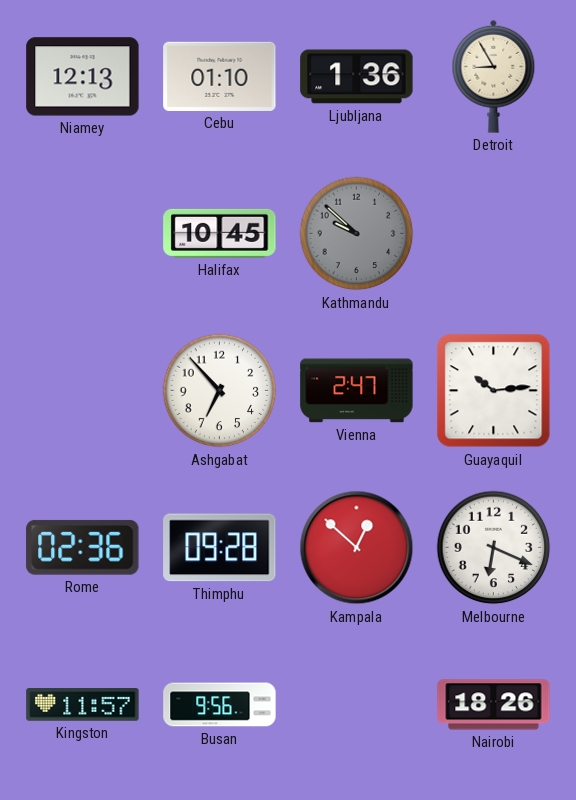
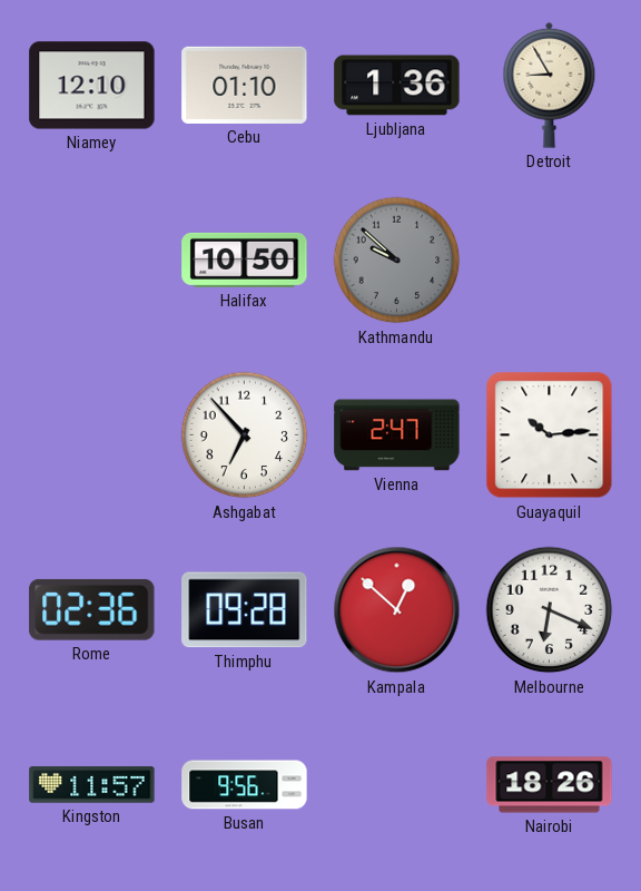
Niamey: 12:13 -> 12:10 (92, 86)
Halifax: 10:45 -> 10:50 (245, 260)
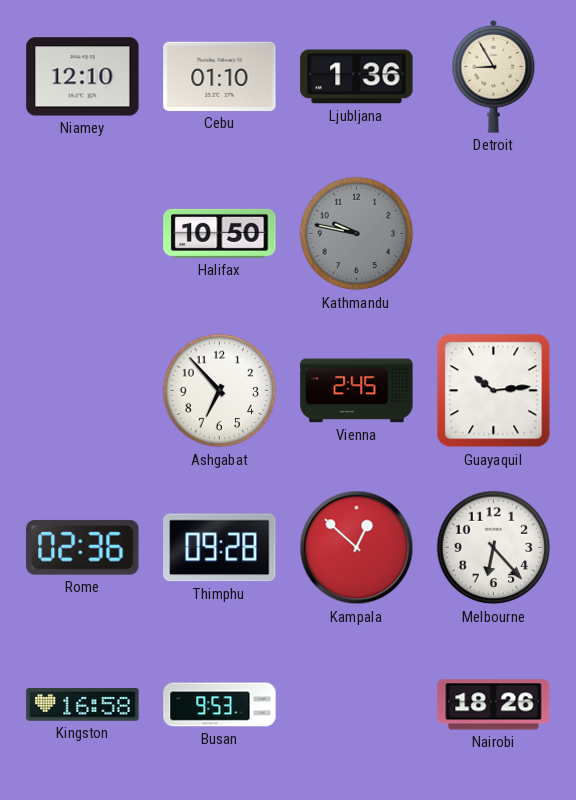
Kathmandu: 9:52 -> 9:47 (357, 234)
Vienna: 2:47 -> 2:45 (357, 391)
Melbourne: 6:19 -> 6:23 (494, 548)
Kingston: 11:57 -> 16:58 (83, 705)
Busan: 9:56 -> 9:53 (220, 705)
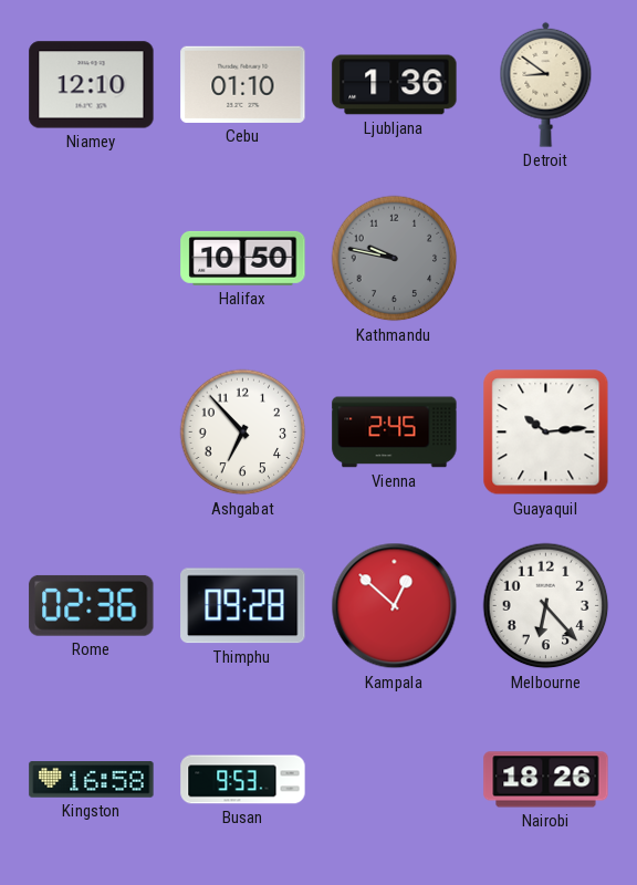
Detroit: 8:55 -> 8:51 (546, 84)
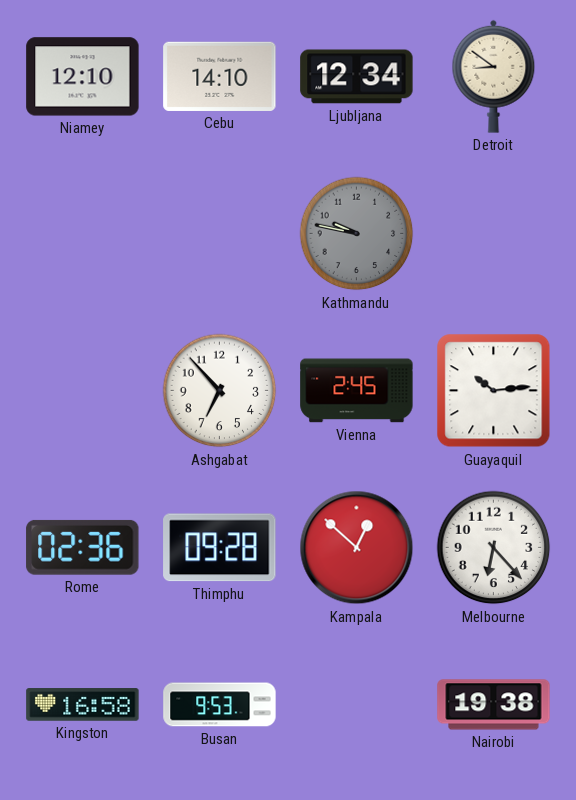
Cebu: 01:10 -> 14:10 (220, 76)
Ljubljana: 1:36 -> 12:34 (357, 77)
Halifax: 10:50 -> none (243, 258)
Nairobi: 18:26 -> 19:38 (494, 705)
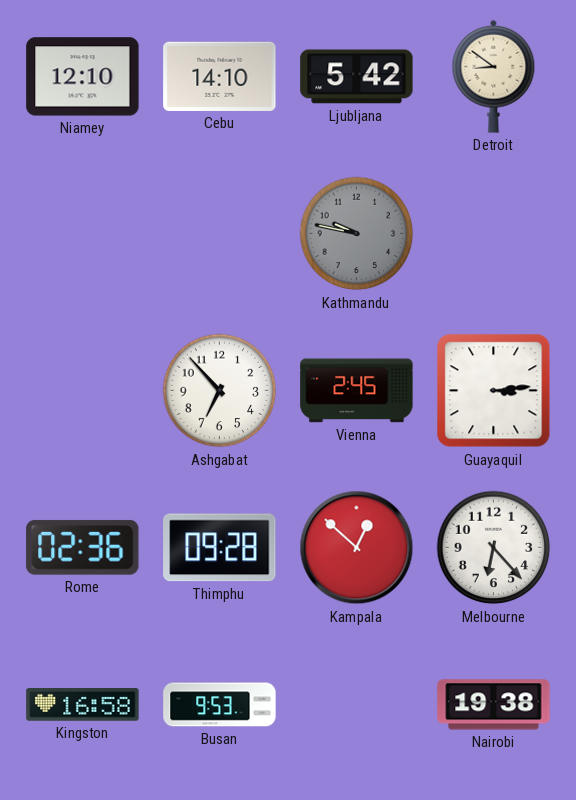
Ljubljana: 12:34 -> 5:42 (357, 77)
Guayaquil: 10:14 -> 3:14 (494, 391)
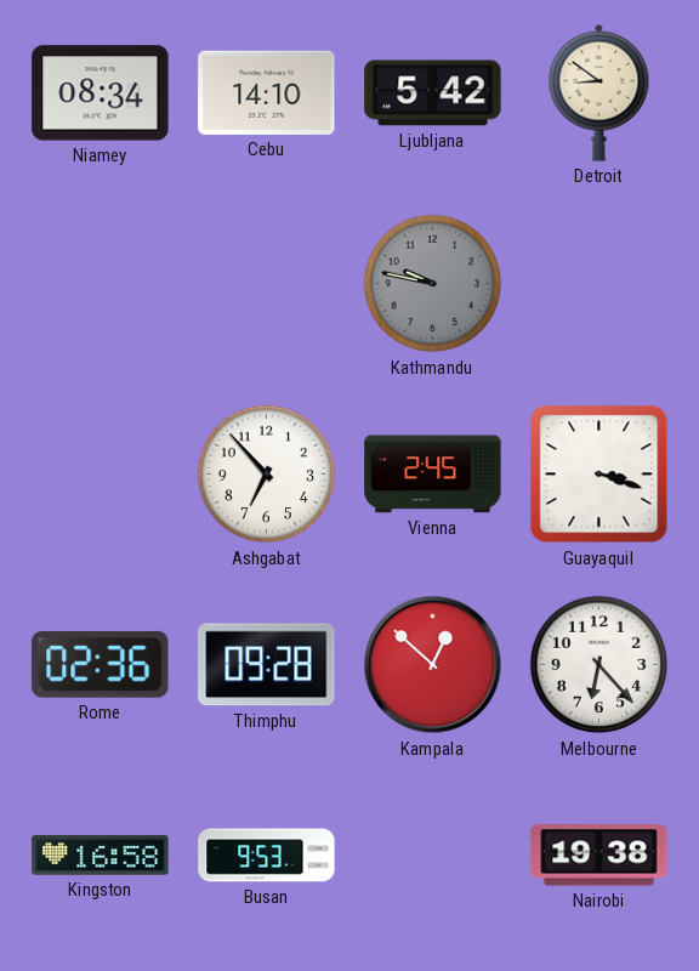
Niamey: 12:10 -> 08:34 (101, 93)
Guayaquil: 3:14 -> 3:18 (599, 475)
